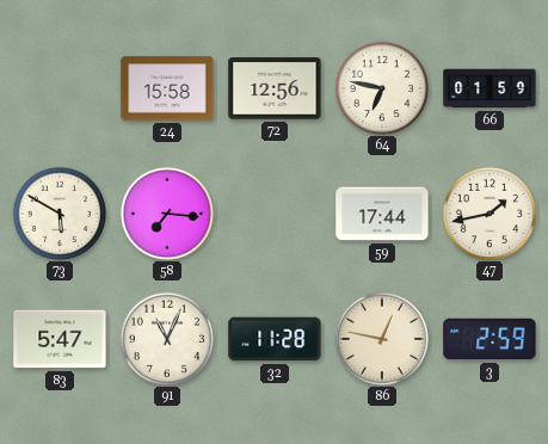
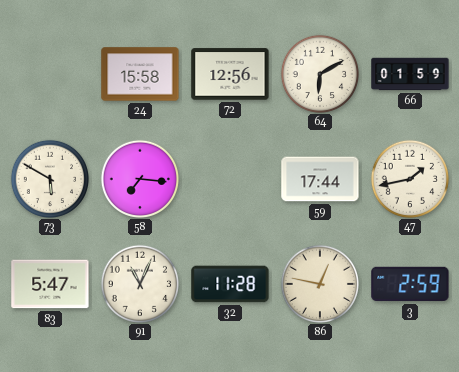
64: 6:47 -> 6:10 (319, 73)
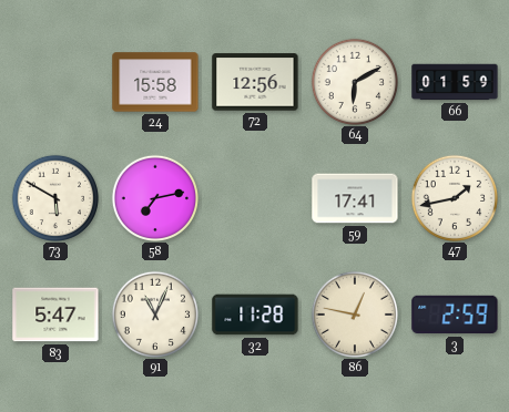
58: 7:16 -> 7:13 (154, 197)
59: 17:44 -> 17:41 (355, 198)
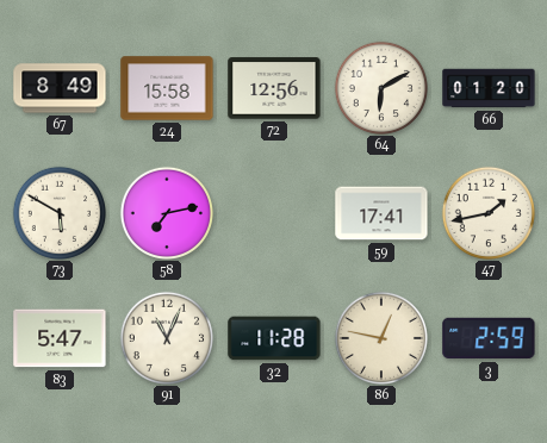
67: none -> 8:49 (60, 88)
66: 01:59 -> 01:20 (489, 88)
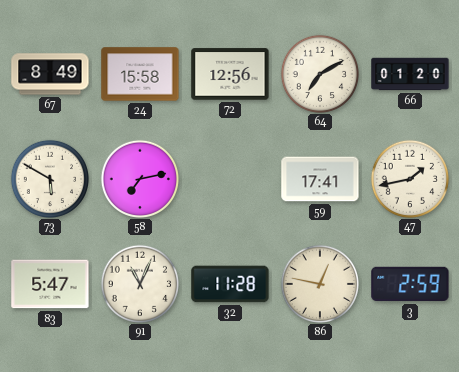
64: 6:10 -> 7:10 (319, 73)
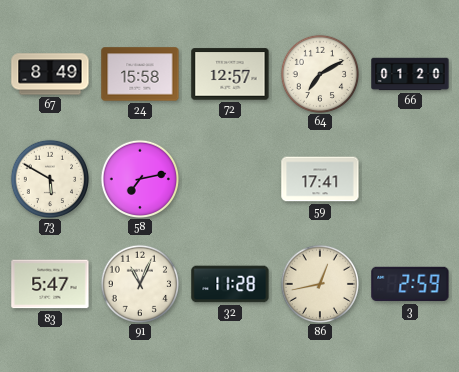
72: 12:56 -> 12:57 (230, 74)
47: 1:43 -> none (409, 178)
86: 12:47 -> 12:43 (319, 283)
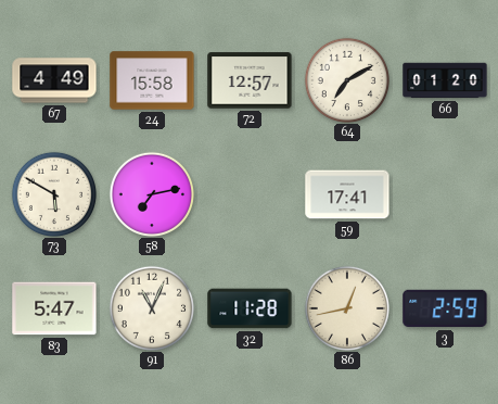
67: 8:49 -> 4:49 (54, 80)
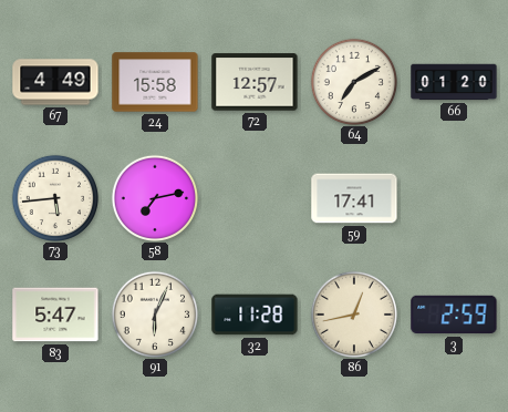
73: 5:50 -> 5:44 (54, 197)
91: 11:04 -> 6:04 (154, 313)
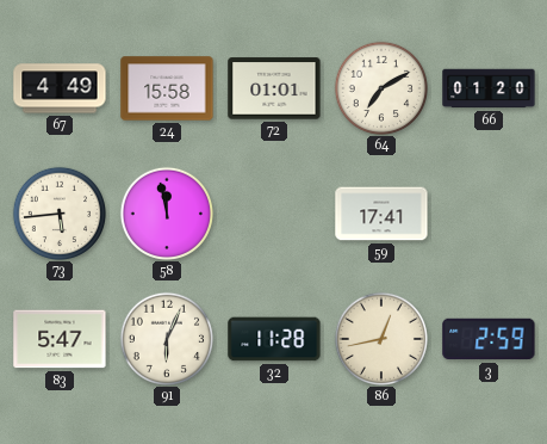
72: 12:57 -> 01:01 (274, 88)
58: 7:13 -> 11:58 (166, 212)
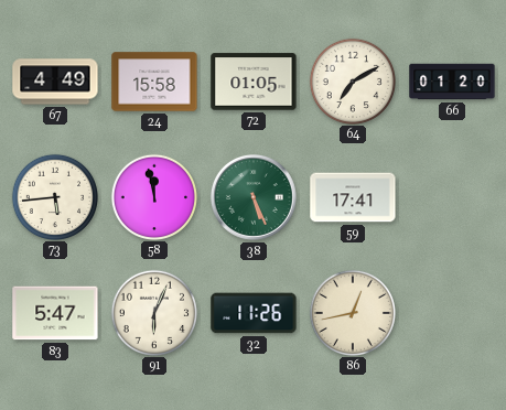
72: 01:01 -> 01:05 (254, 82)
38: none -> 5:26 (254, 197)
32: 11:28 -> 11:26 (254, 313)
3: 2:59 -> none (489, 339)
